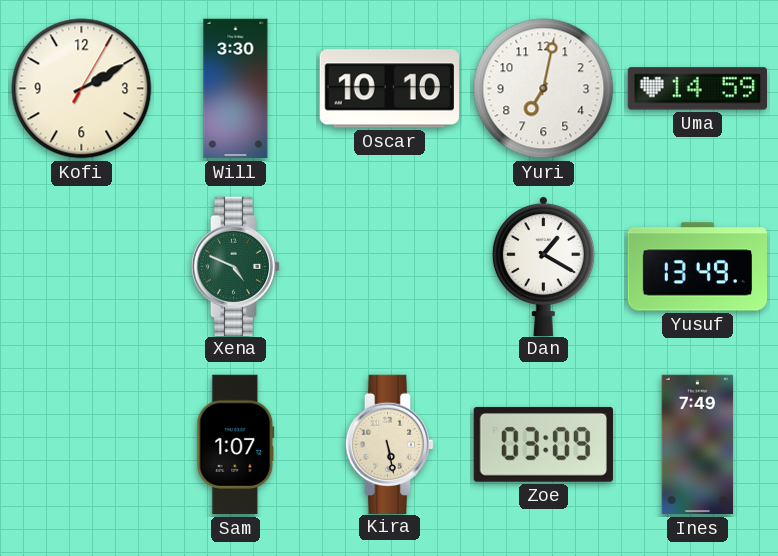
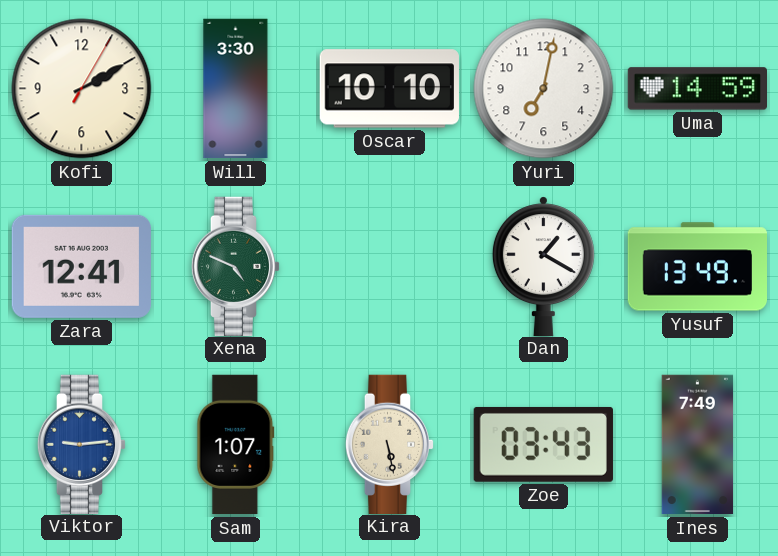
Zara: none -> 12:41 (81, 266)
Viktor: none -> 9:14 (82, 444)
Zoe: 03:09 -> 03:43 (543, 444)
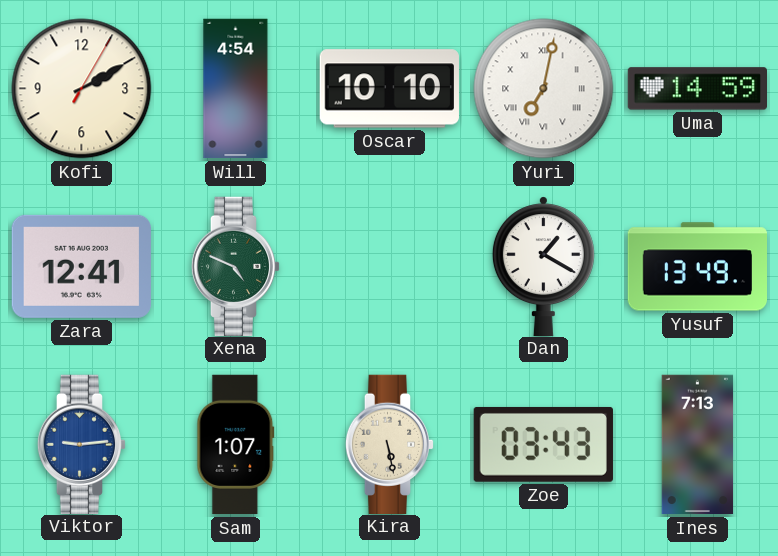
Will: 3:30 -> 4:54 (236, 89)
Yuri numerals: Arabic -> Roman (544, 89)
Ines: 7:49 -> 7:13 (698, 445)
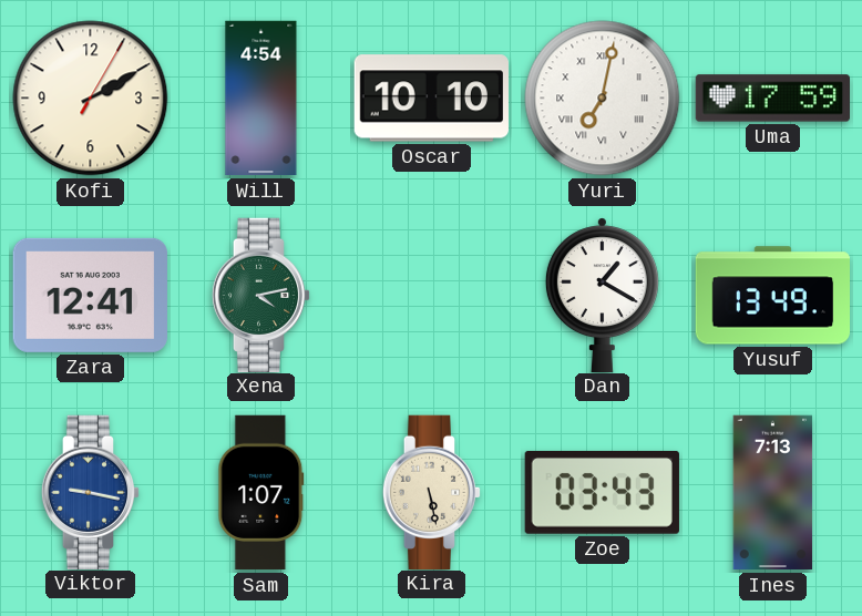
Uma: 14:59 -> 17:59 (772, 99)
Xena: 4:49 -> 4:13 (261, 295)
Viktor: 9:14 -> 9:17 (91, 492)
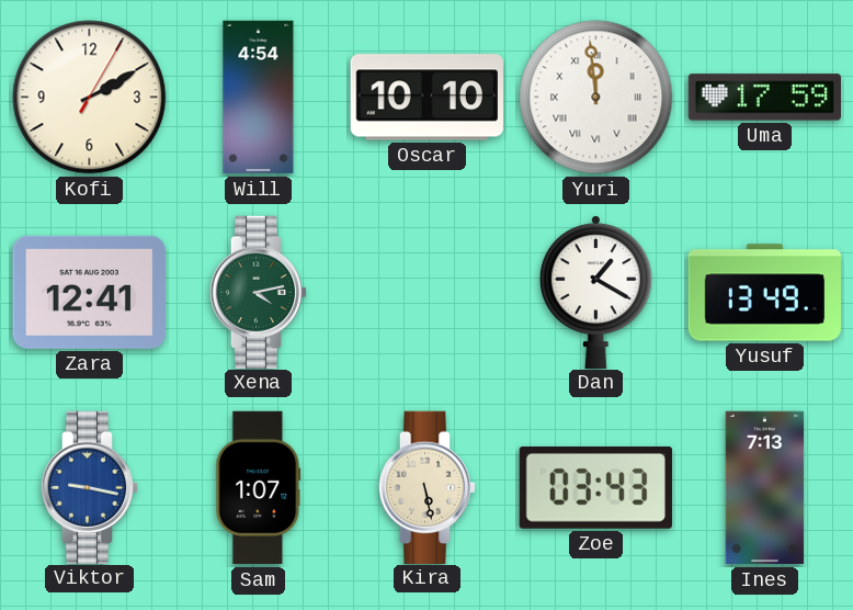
Yuri: 7:02 -> 11:59 (596, 98)
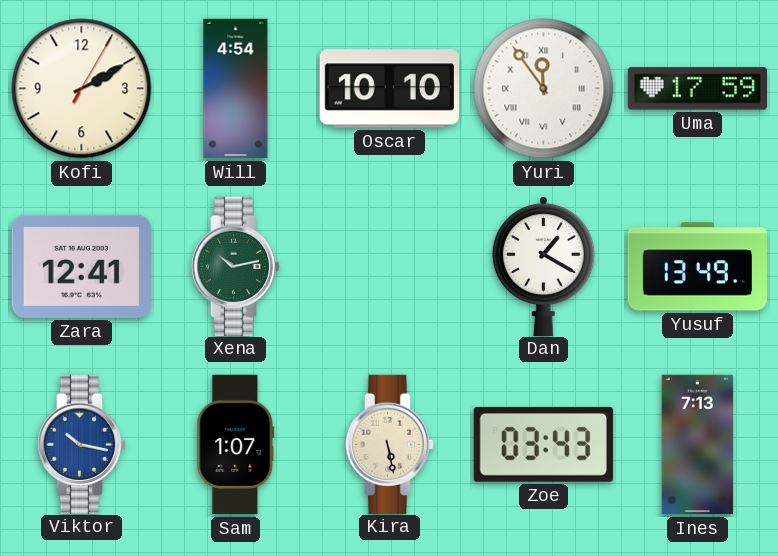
Yuri: 11:59 -> 11:54 (544, 89)
Xena: 4:13 -> 10:13 (236, 266)
Viktor: 9:17 -> 10:17 (82, 444)
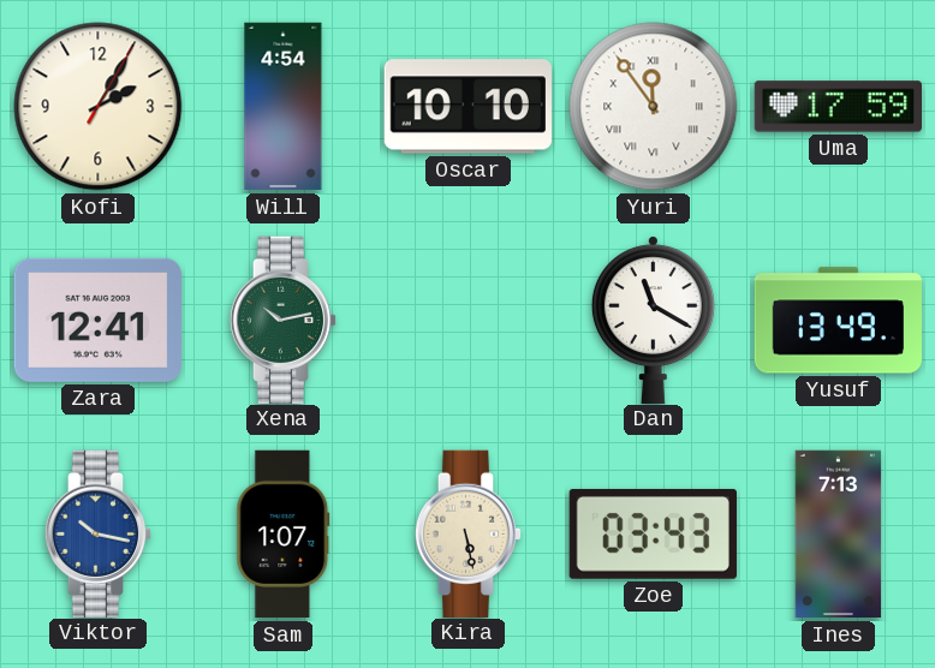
Kofi: 2:10 -> 2:05 (99, 107)
Dan: 1:20 -> 11:20 (653, 320)
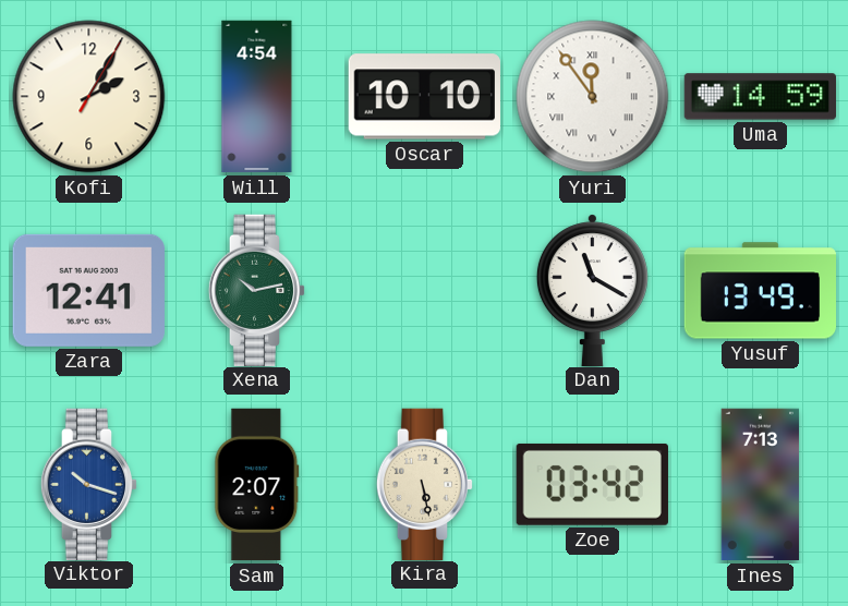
Uma: 17:59 -> 14:59 (760, 97)
Viktor: 10:17 -> 10:18 (89, 484)
Sam: 1:07 -> 2:07 (257, 485)
Zoe: 03:43 -> 03:42 (592, 484)
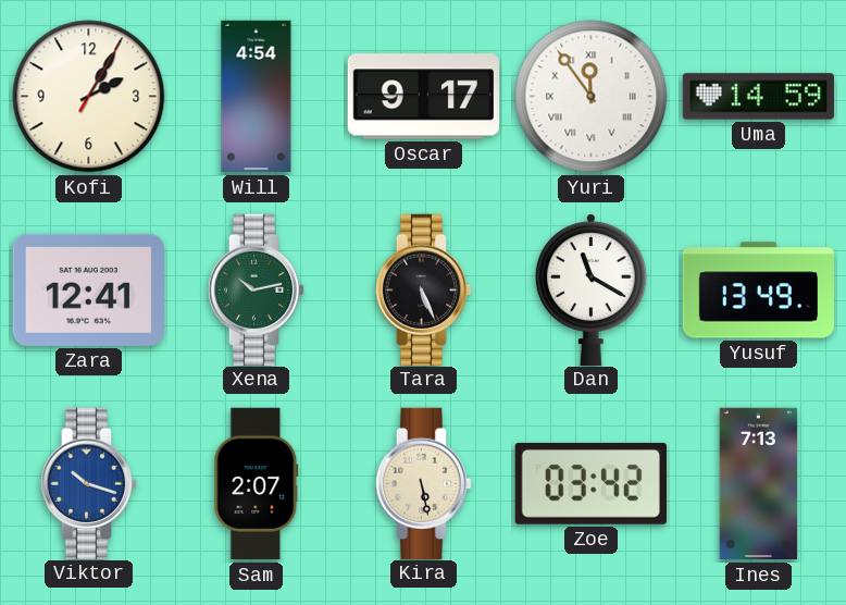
Oscar: 10:10 -> 9:17 (423, 97)
Tara: none -> 5:26 (424, 289)
